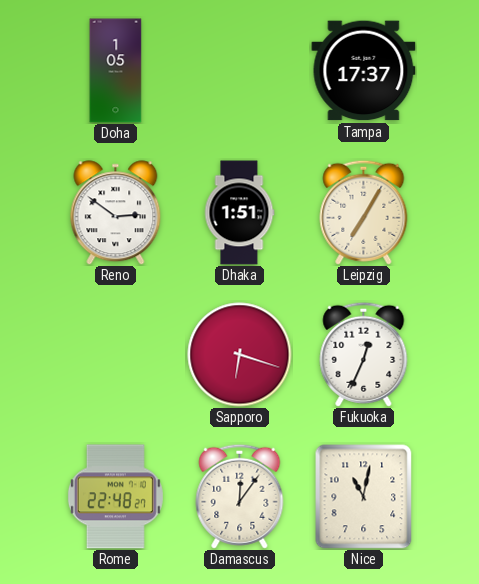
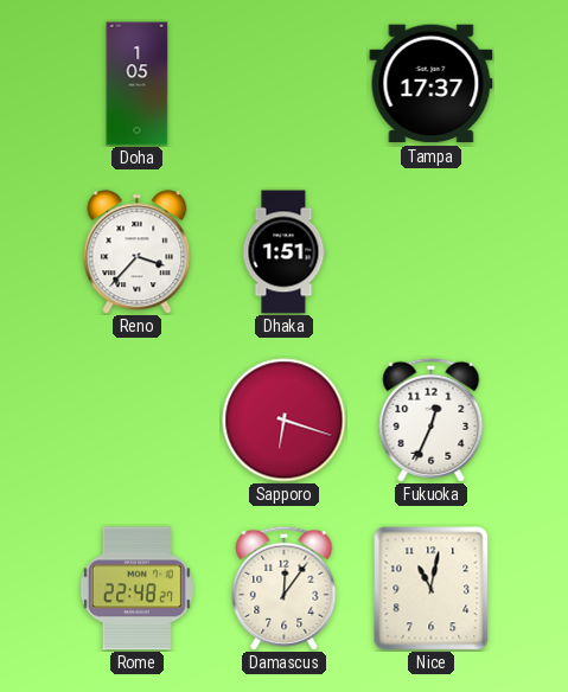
Reno: 2:51 -> 3:37 (138, 252)
Leipzig: 7:05 -> none (364, 212)
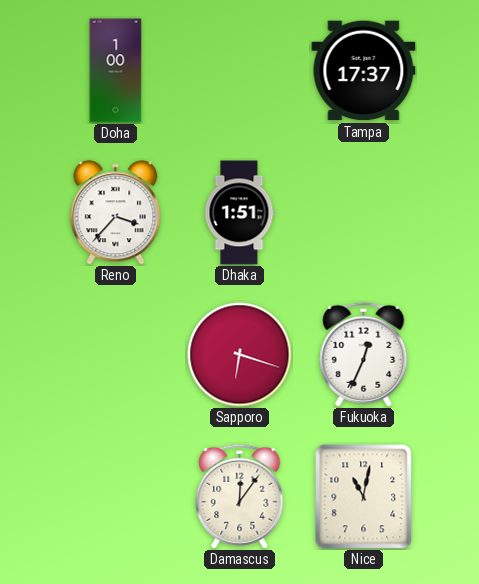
Doha: 1:05 -> 1:00 (116, 71)
Rome: 22:48 -> none (136, 589)
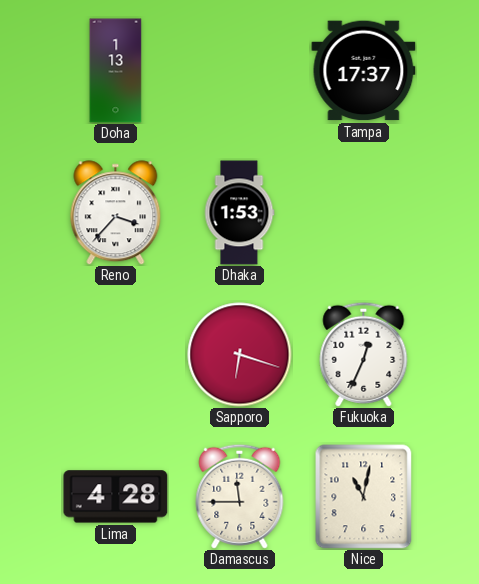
Doha: 1:00 -> 1:13 (116, 71)
Dhaka: 1:51 -> 1:53 (239, 213)
Lima: none -> 4:28 (116, 497)
Damascus: 12:06 -> 11:45 (240, 496)
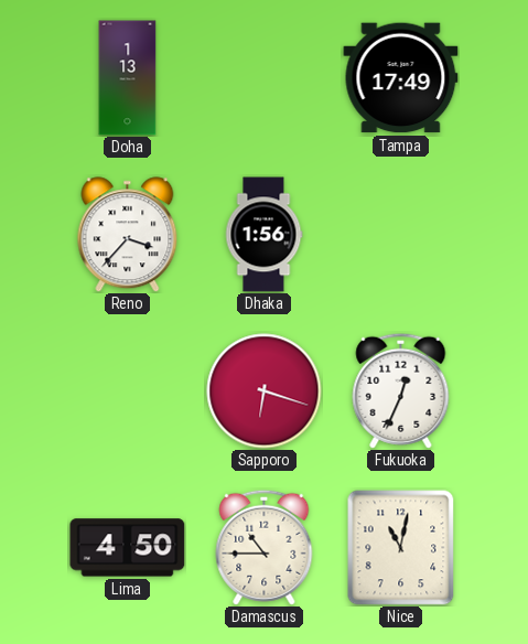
Tampa: 17:37 -> 17:49 (401, 78)
Dhaka: 1:53 -> 1:56 (263, 235)
Lima: 4:28 -> 4:50 (128, 548)
Damascus: 11:45 -> 10:45 (265, 547)
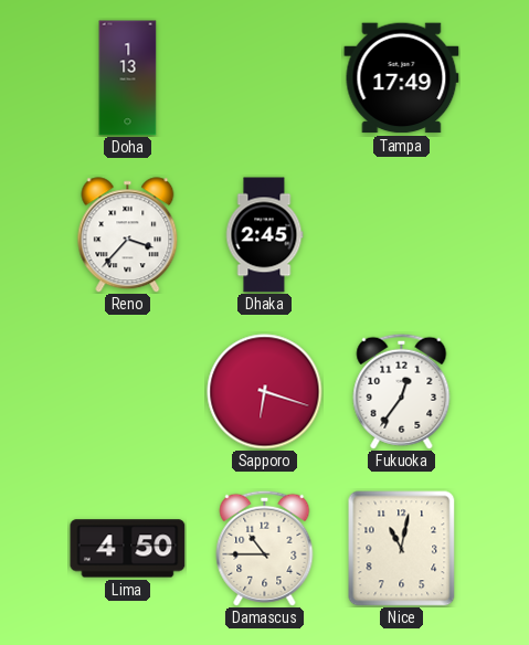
Dhaka: 1:56 -> 2:45 (264, 235)
Fukuoka: 12:34 -> 12:36 (402, 391)
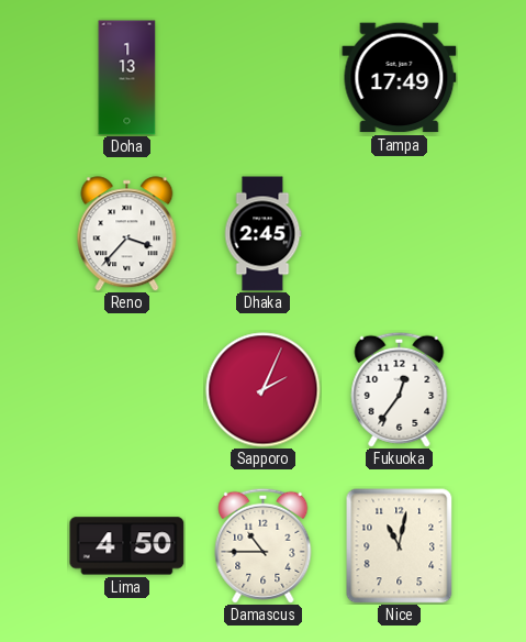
Sapporo: 6:18 -> 2:04 (264, 390)
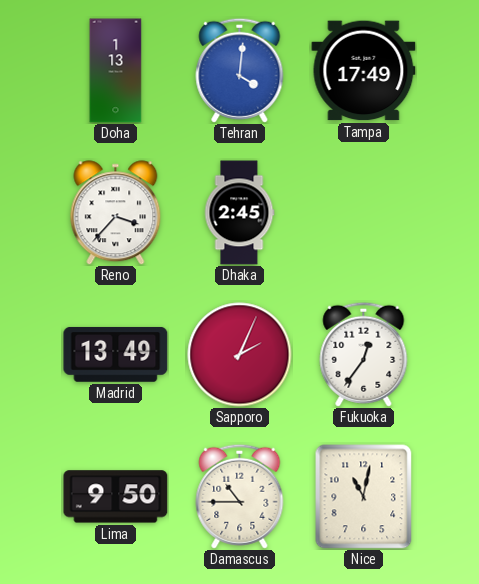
Tehran: none -> 4:01 (240, 70)
Madrid: none -> 13:49 (116, 354)
Lima: 4:50 -> 9:50 (116, 497)
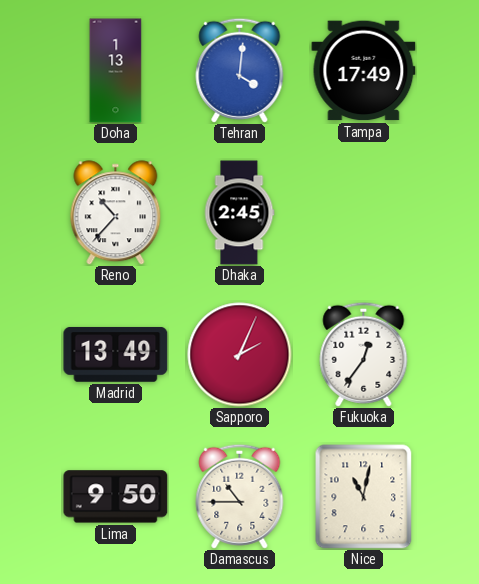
Reno: 3:37 -> 10:37 (116, 213)
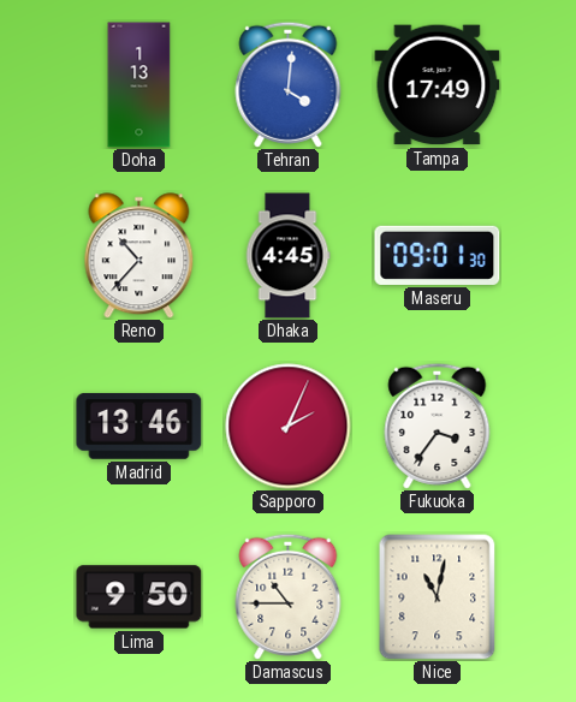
Dhaka: 2:45 -> 4:45 (287, 256)
Maseru: none -> 09:01 (438, 255)
Madrid: 13:49 -> 13:46 (139, 426)
Fukuoka: 12:36 -> 3:36 (438, 426)
